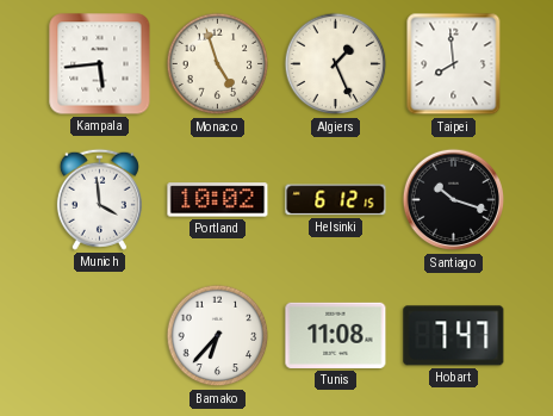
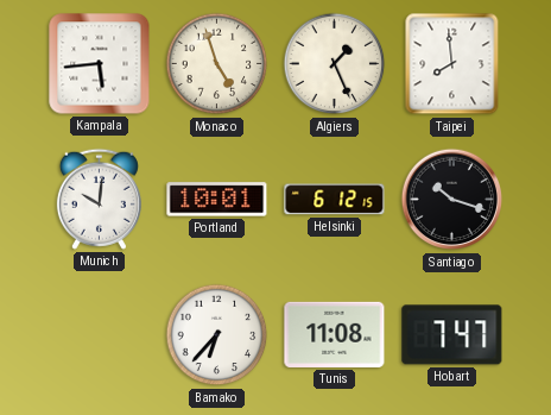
Munich: 3:59 -> 10:01 (99, 199)
Portland: 10:02 -> 10:01 (217, 200)
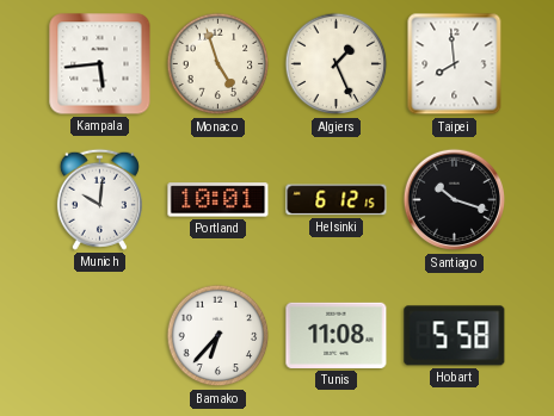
Hobart: 7:47 -> 5:58 (455, 336)
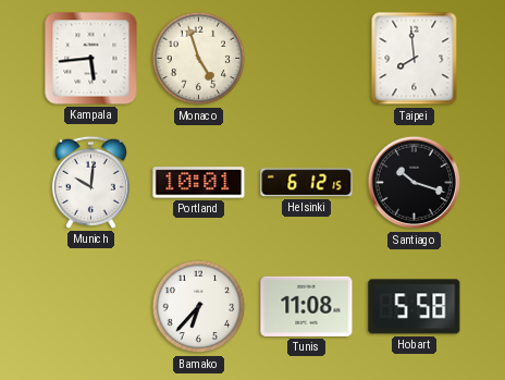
Algiers: 1:26 -> none (337, 64)
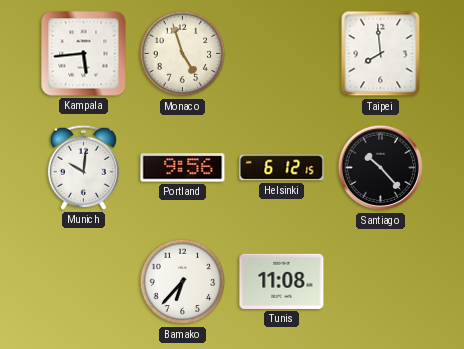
Portland: 10:01 -> 9:56 (183, 168)
Santiago: 10:18 -> 10:23 (381, 168)
Hobart: 5:58 -> none (415, 307)
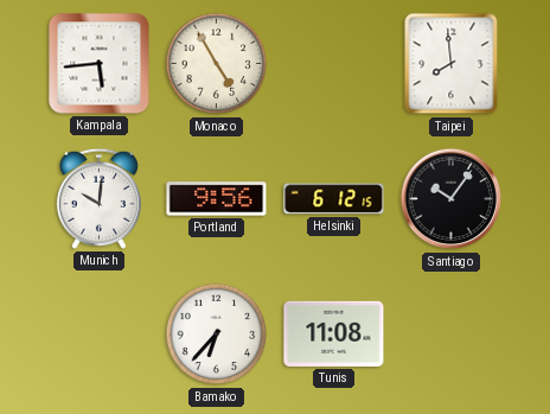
Monaco: 4:57 -> 4:55 (217, 64)
Santiago: 10:23 -> 10:06 (452, 199)
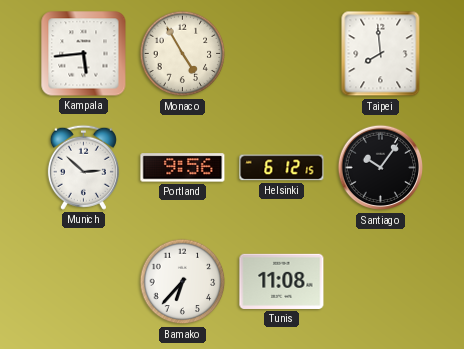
Munich: 10:01 -> 2:52 (83, 167)
